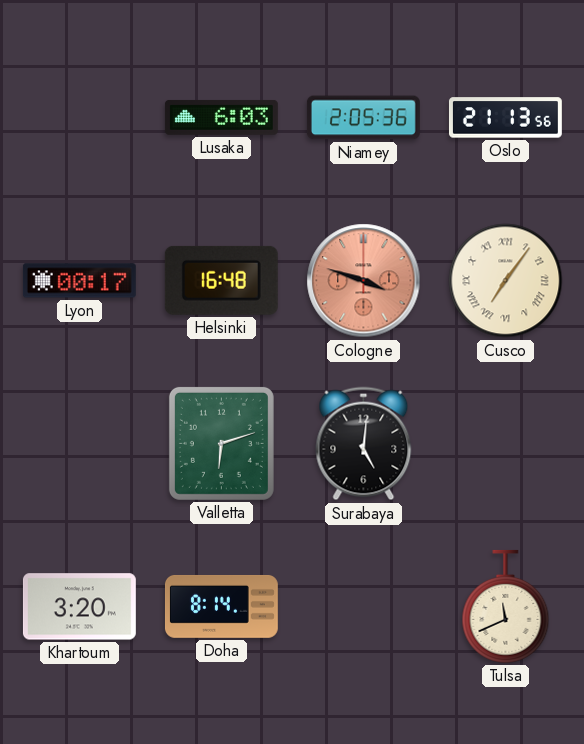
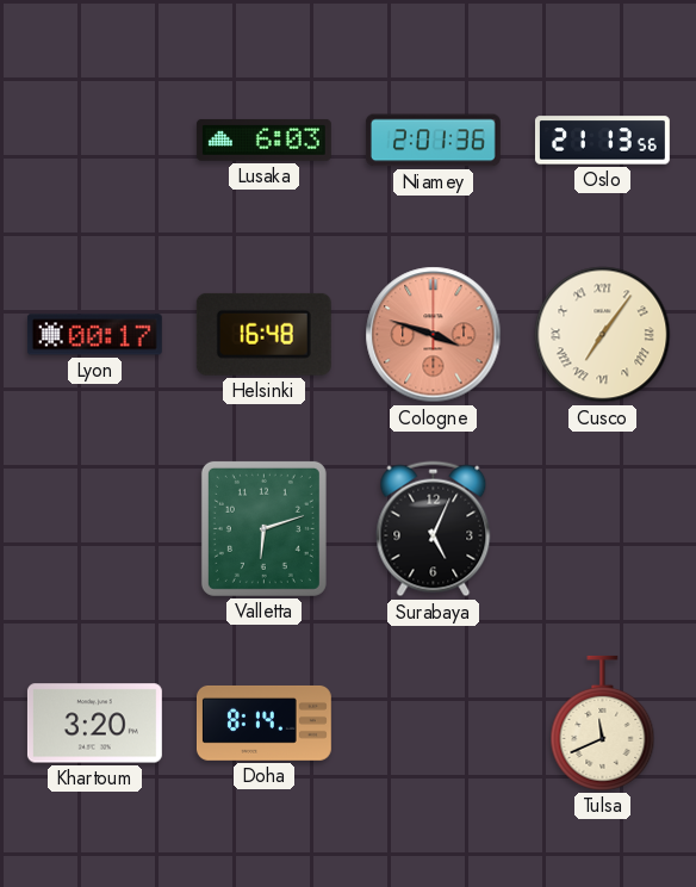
Niamey: 2:05 -> 2:01 (433, 141)
Surabaya: 5:01 -> 5:04 (434, 529)
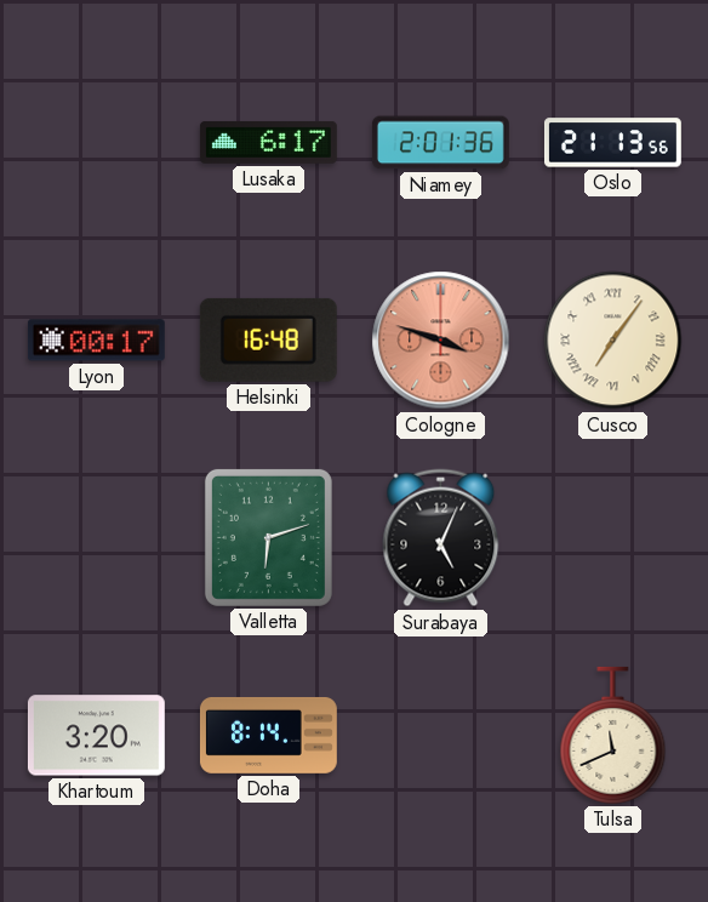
Lusaka: 6:03 -> 6:17 (268, 142)
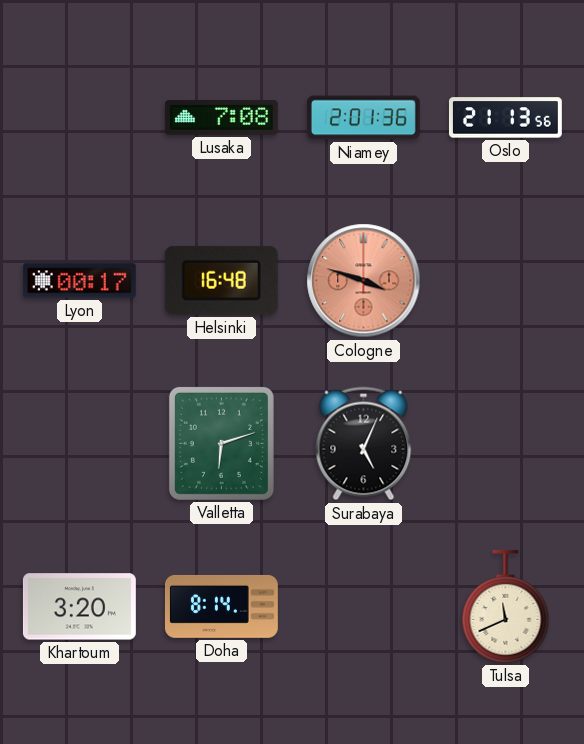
Lusaka: 6:17 -> 7:08 (221, 117)
Cusco: 7:06 -> none (613, 341)
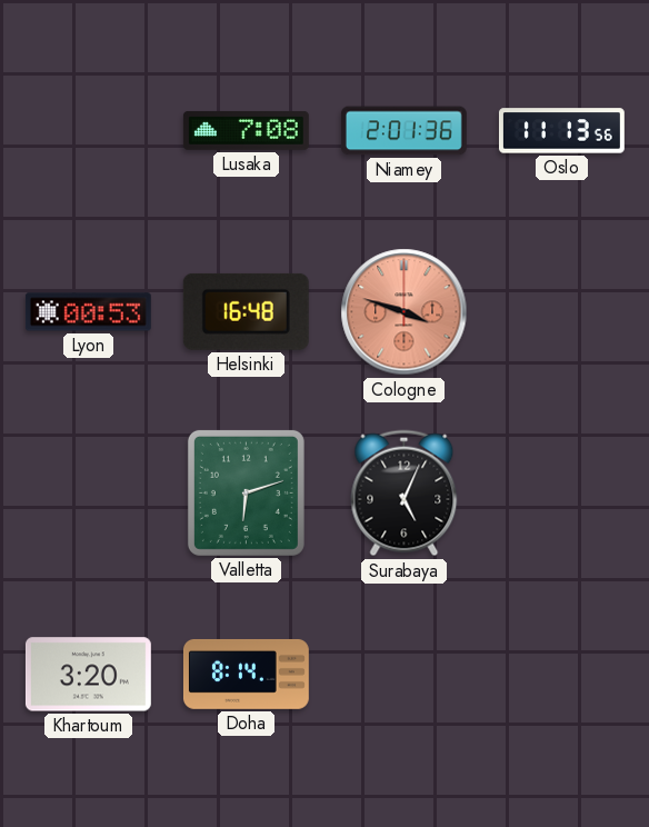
Oslo: 21:13 -> 11:13 (561, 131)
Lyon: 00:17 -> 00:53 (88, 312)
Tulsa: 11:41 -> none (506, 606)
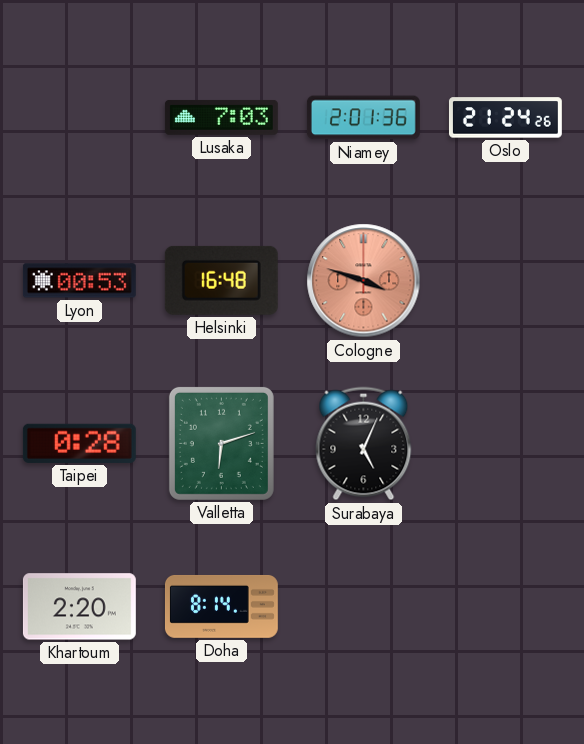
Lusaka: 7:08 -> 7:03 (221, 117)
Oslo: 11:13 -> 21:24 (505, 118)
Taipei: none -> 0:28 (79, 443)
Khartoum: 3:20 -> 2:20 (79, 607)
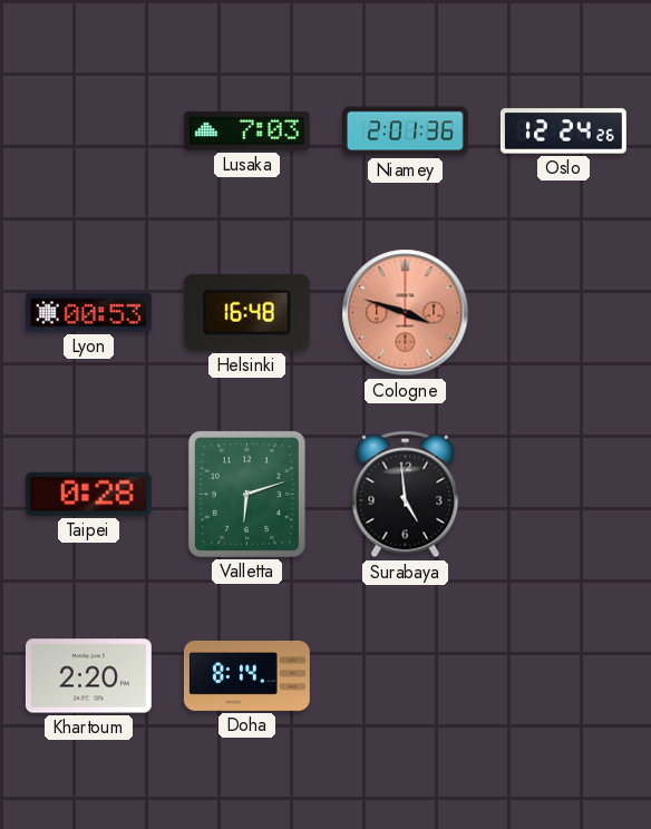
Oslo: 21:24 -> 12:24 (563, 131)
Surabaya: 5:04 -> 4:59 (406, 495)
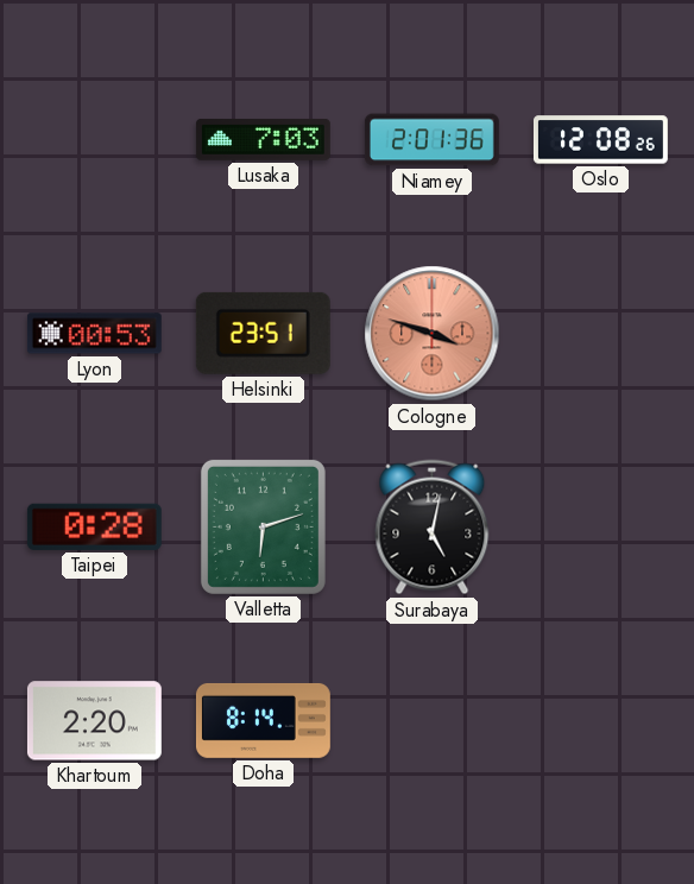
Oslo: 12:24 -> 12:08 (600, 140)
Helsinki: 16:48 -> 23:51 (263, 333)
Surabaya: 4:59 -> 5:02 (433, 528)
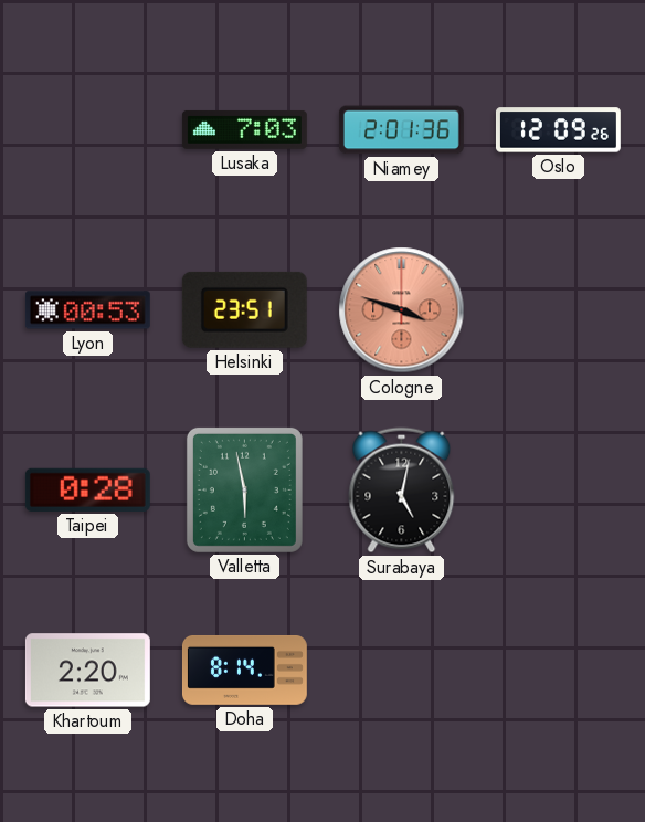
Oslo: 12:08 -> 12:09 (558, 130)
Valletta: 6:12 -> 5:58 (244, 489)
